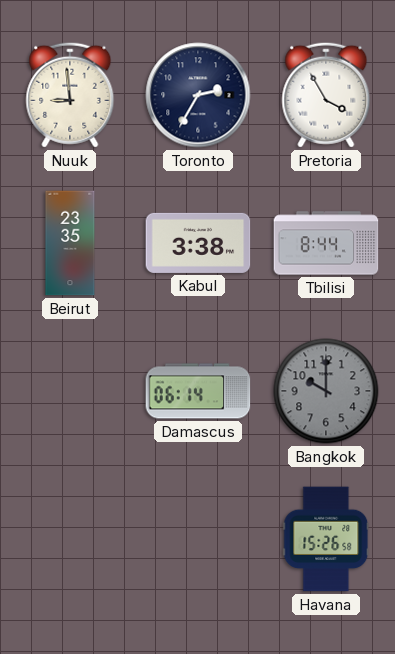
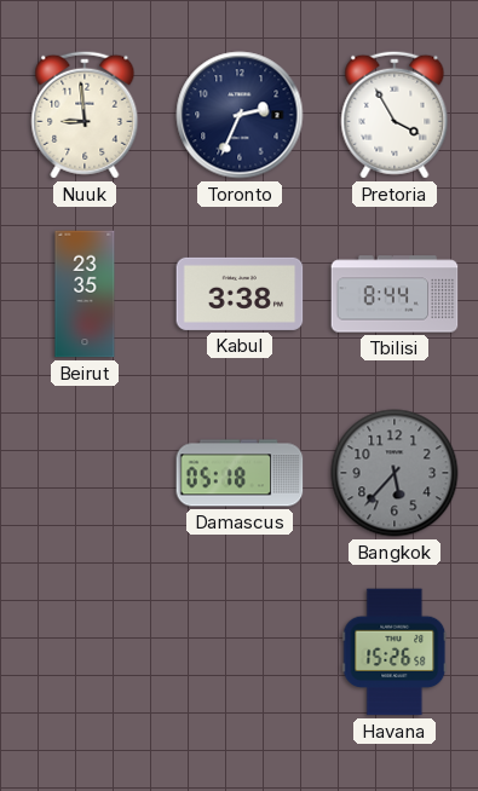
Toronto: 2:35 -> 2:34 (240, 115)
Damascus: 06:14 -> 05:18 (240, 473)
Bangkok: 10:00 -> 5:37 (395, 473)
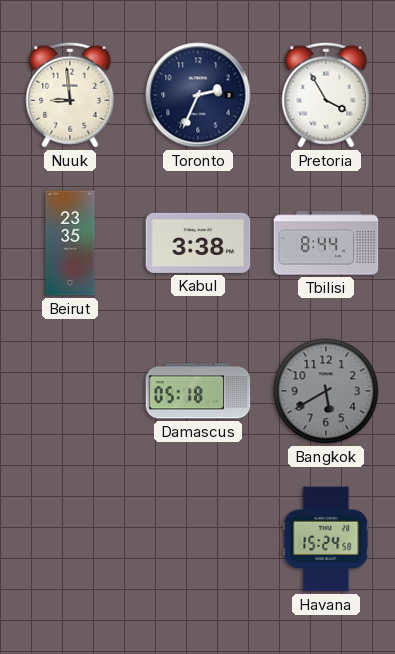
Bangkok: 5:37 -> 5:40 (326, 391)
Havana: 15:26 -> 15:24 (326, 539)
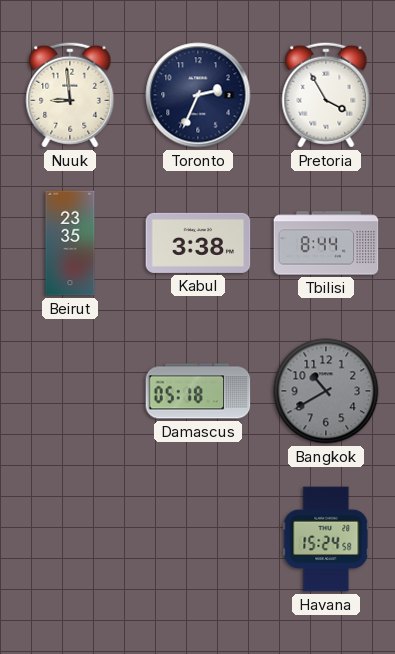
Bangkok: 5:40 -> 10:40 (326, 391)
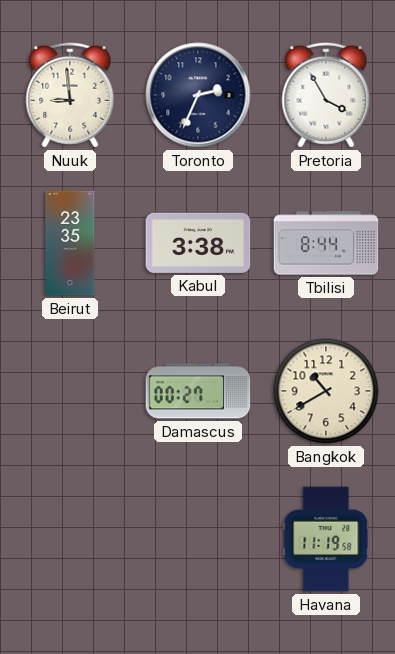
Damascus: 05:18 -> 00:27 (198, 391)
Bangkok dial: grey -> cream (326, 391)
Havana: 15:24 -> 11:19 (326, 539)
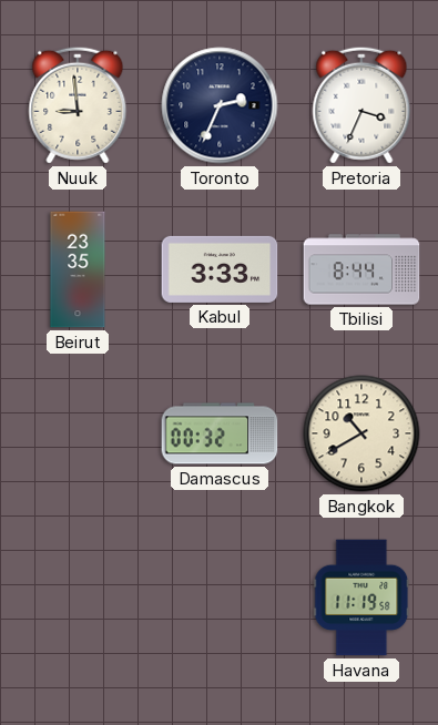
Pretoria: 3:55 -> 3:34 (361, 105)
Kabul: 3:38 -> 3:33 (220, 269)
Damascus: 00:27 -> 00:32 (220, 433)
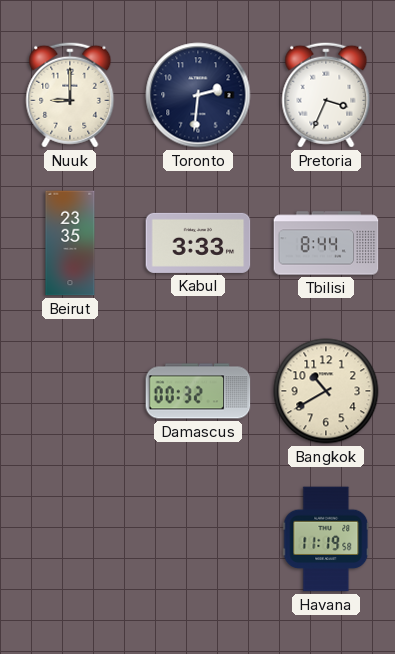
Nuuk: 8:59 -> 9:00 (70, 95)
Toronto: 2:34 -> 2:31 (198, 95)
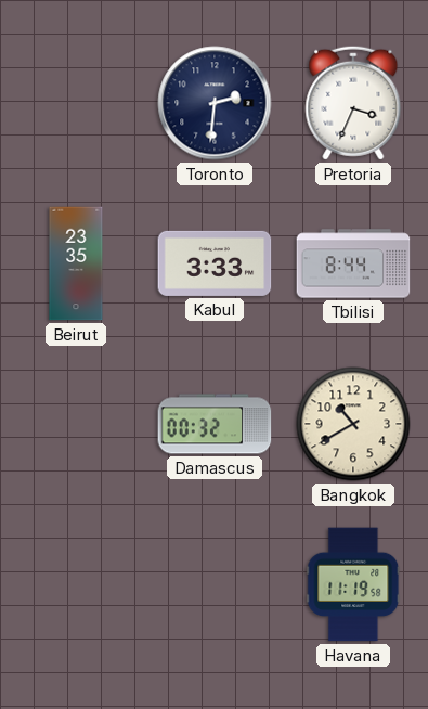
Nuuk: 9:00 -> none (70, 95)
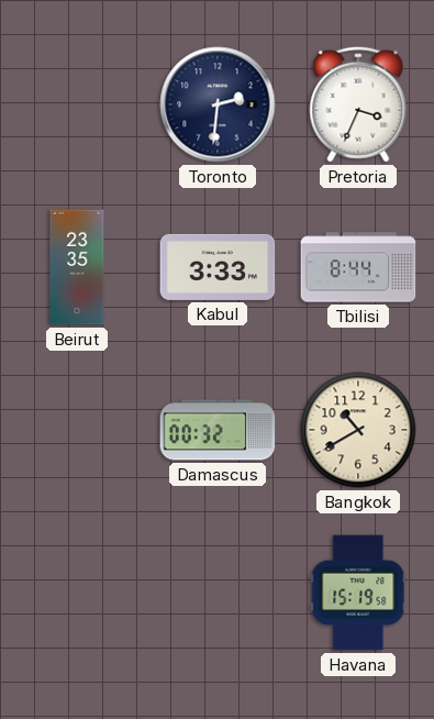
Havana: 11:19 -> 15:19 (358, 593)
